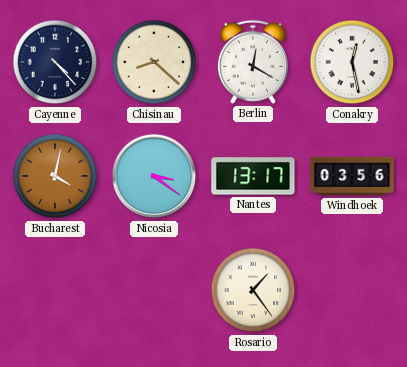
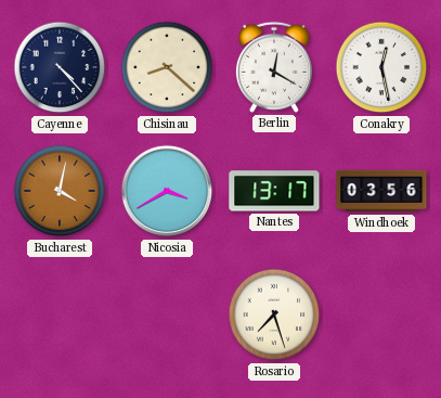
Nicosia: 3:21 -> 3:40 (167, 191)
Rosario: 1:24 -> 7:27 (274, 314)
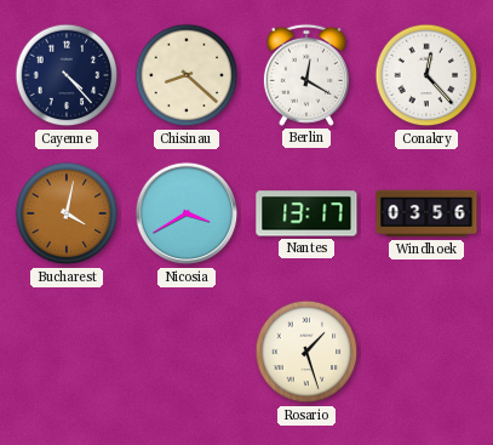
Conakry: 12:28 -> 12:23 (426, 75)
Rosario: 7:27 -> 1:27 (306, 352)
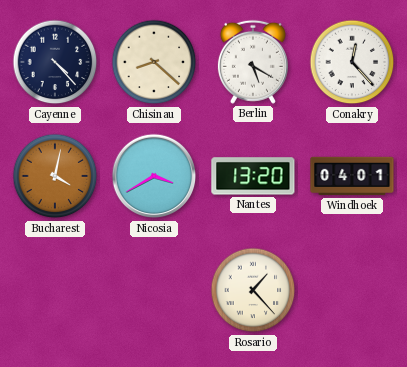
Berlin: 12:20 -> 5:20 (253, 62)
Nantes: 13:17 -> 13:20 (253, 176)
Windhoek: 03:56 -> 04:01 (352, 176)
Rosario: 1:27 -> 1:23 (253, 290)
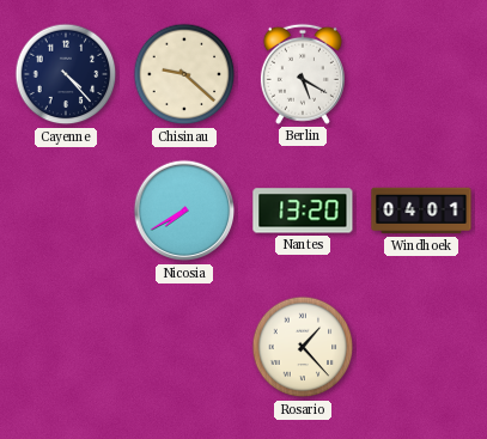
Chisinau: 8:22 -> 9:22 (184, 74)
Conakry: 12:23 -> none (352, 62)
Bucharest: 4:02 -> none (55, 176)
Nicosia: 3:40 -> 7:40 (184, 211)
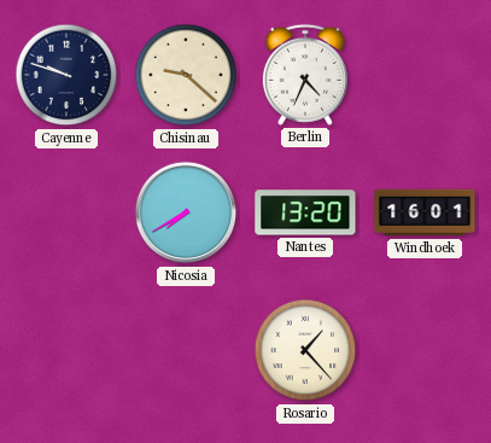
Cayenne: 4:23 -> 9:48 (66, 75)
Berlin: 5:20 -> 4:34 (305, 75)
Windhoek: 04:01 -> 16:01 (425, 212)
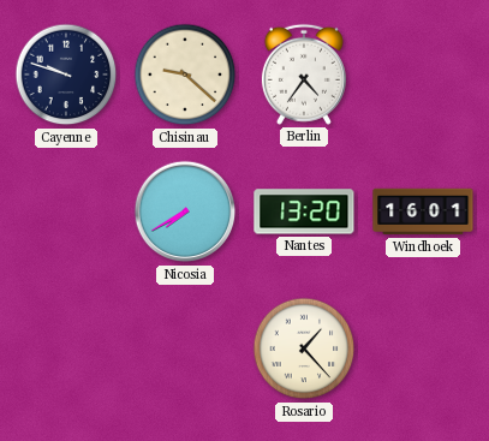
Berlin: 4:34 -> 4:36 (304, 75)
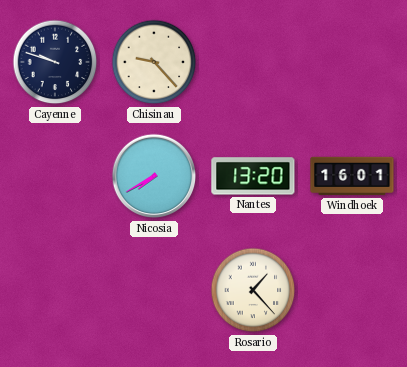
Chisinau: 9:22 -> 9:23 (154, 62)
Berlin: 4:36 -> none (304, 75)
